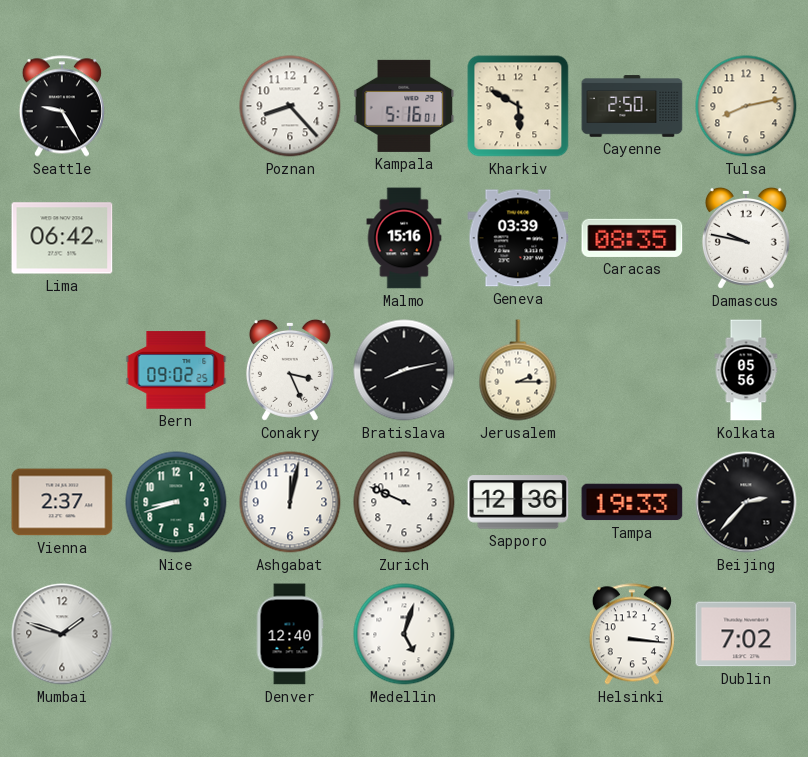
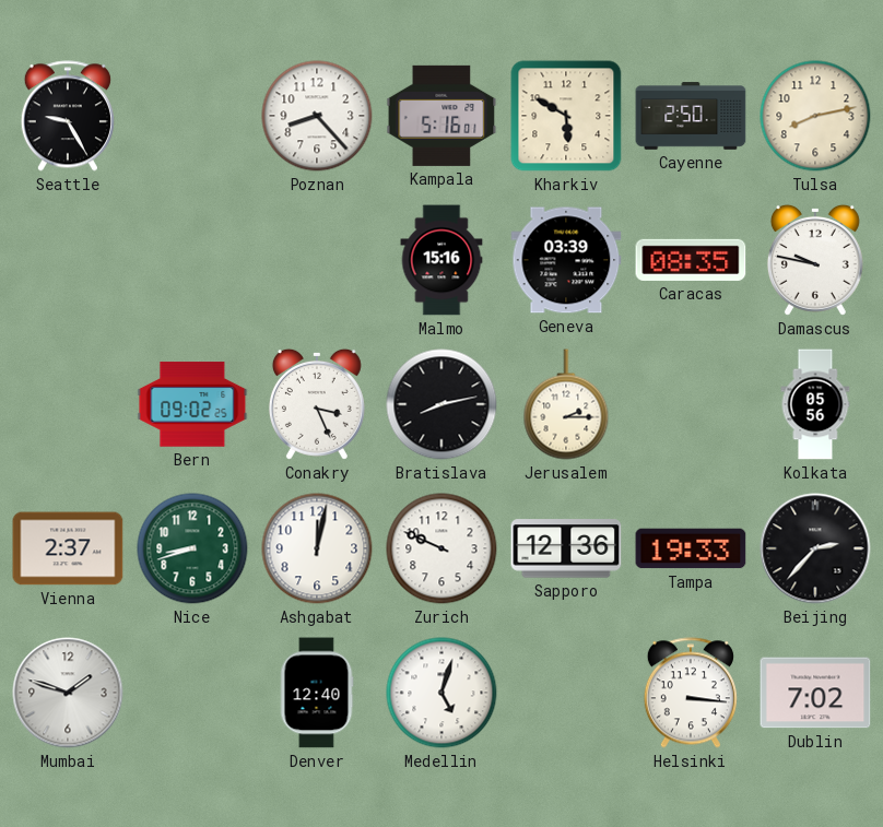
Lima: 06:42 -> none (62, 238)
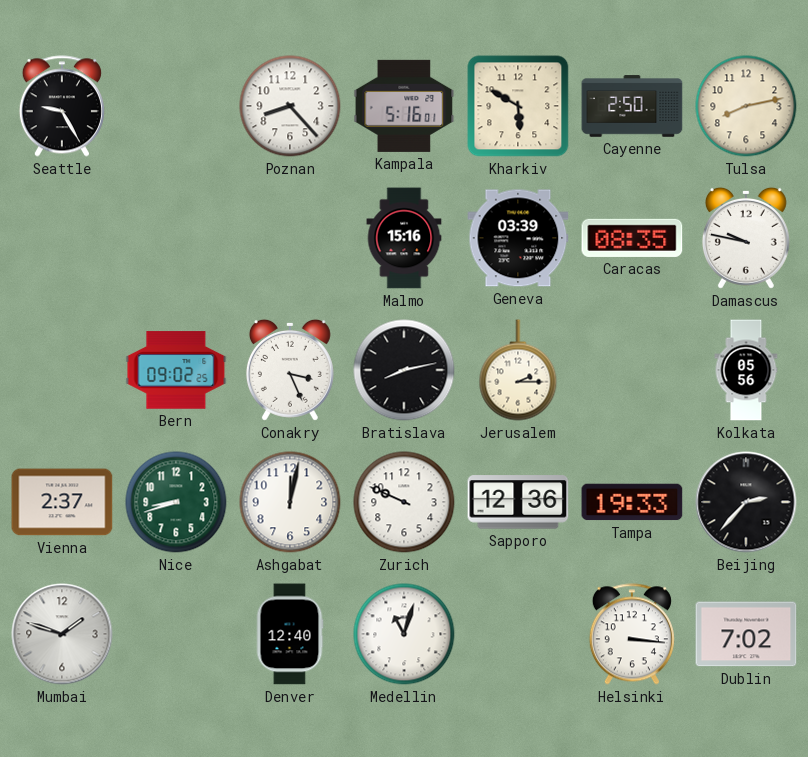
Medellin: 5:03 -> 11:03 (404, 634)
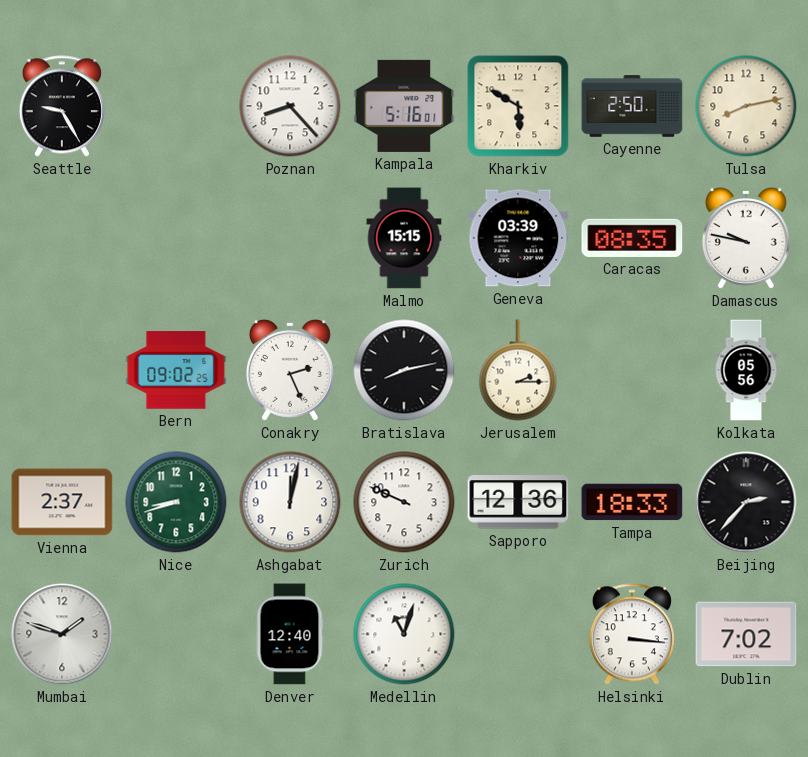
Malmo: 15:16 -> 15:15 (404, 238)
Conakry: 3:26 -> 2:26 (290, 370)
Tampa: 19:33 -> 18:33 (632, 502)
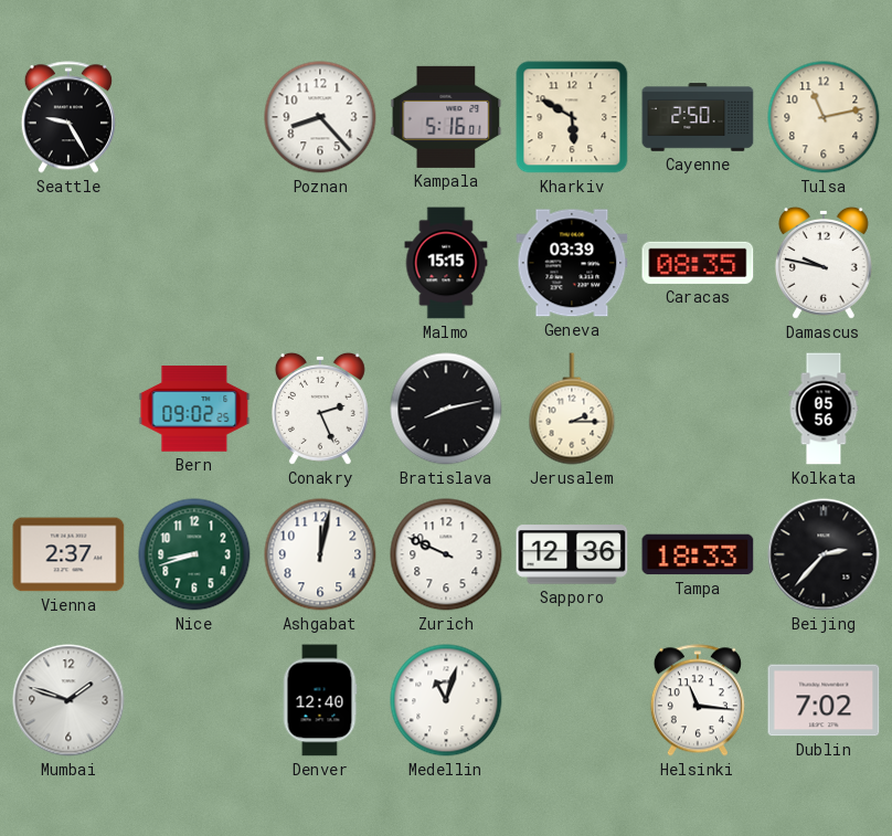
Tulsa: 8:13 -> 11:13 (824, 117)
Helsinki: 3:16 -> 11:16 (698, 700)
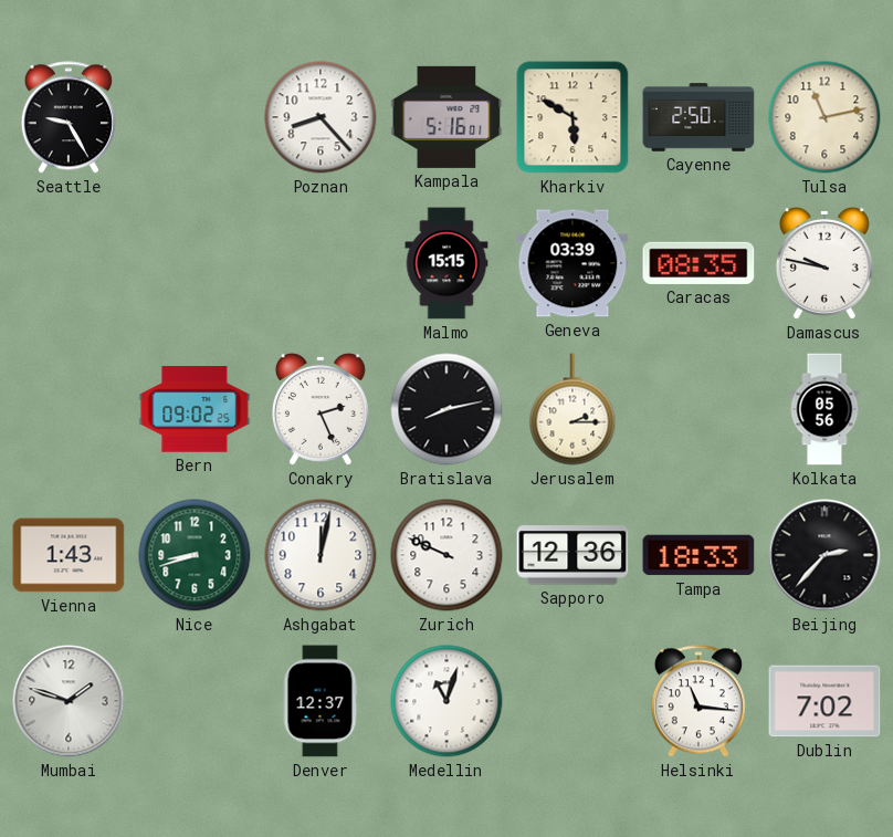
Vienna: 2:37 -> 1:43 (69, 555)
Denver: 12:40 -> 12:37 (321, 701)
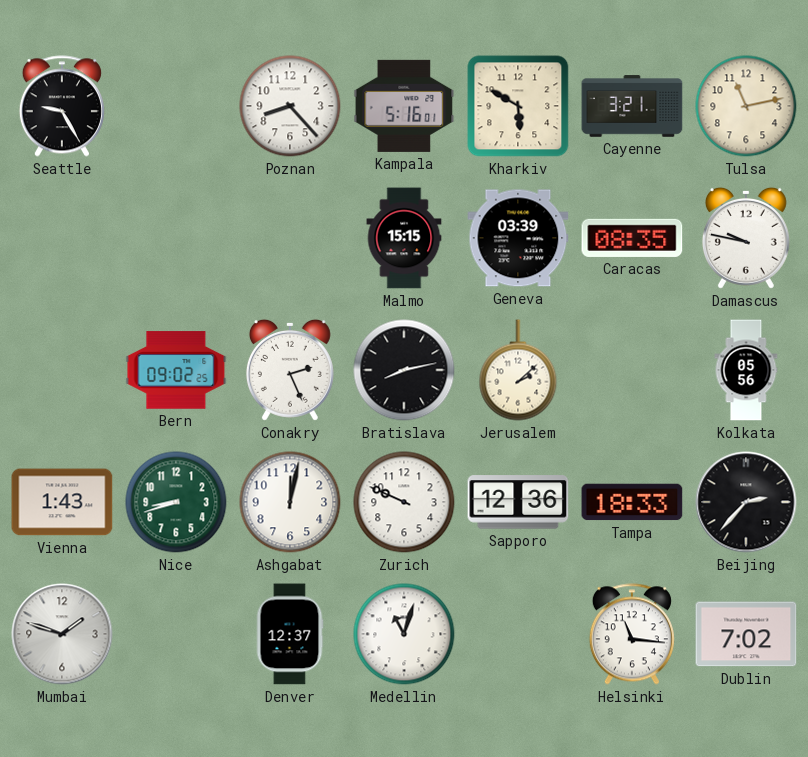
Cayenne: 2:50 -> 3:21 (632, 106)
Jerusalem: 2:15 -> 2:08 (518, 370)
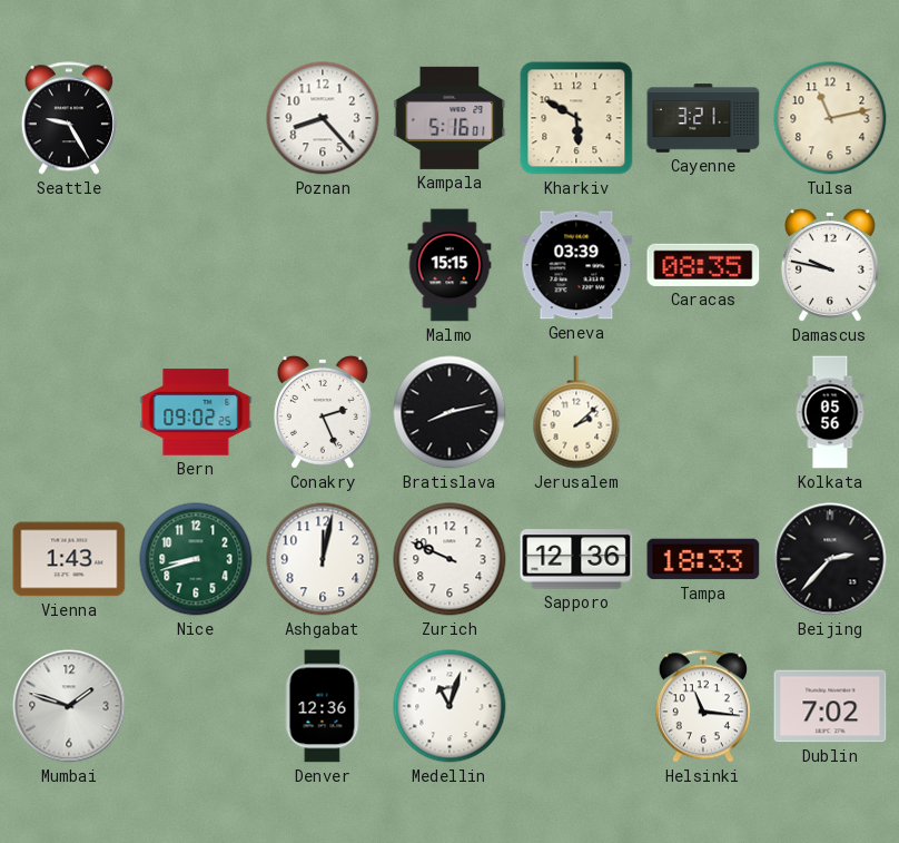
Denver: 12:37 -> 12:36 (323, 706)
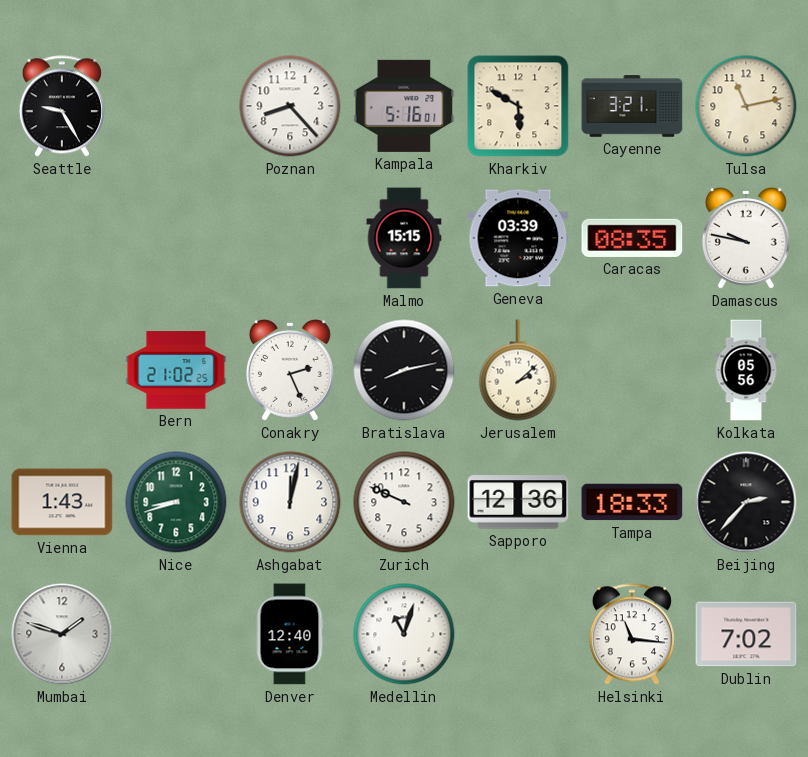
Bern: 09:02 -> 21:02 (176, 370)
Denver: 12:36 -> 12:40 (290, 634)
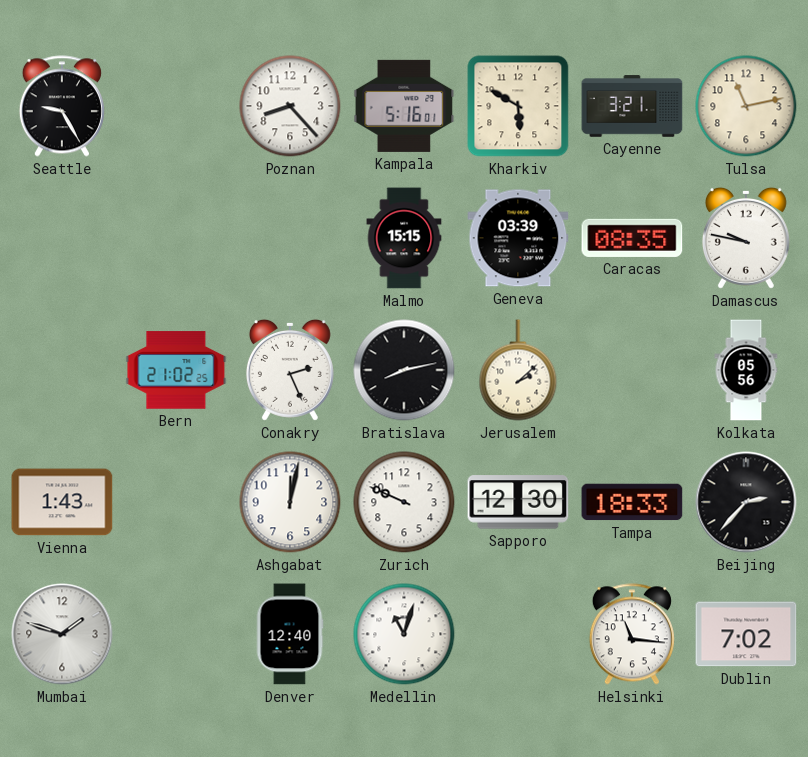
Nice: 8:42 -> none (176, 502)
Sapporo: 12:36 -> 12:30 (518, 502)
